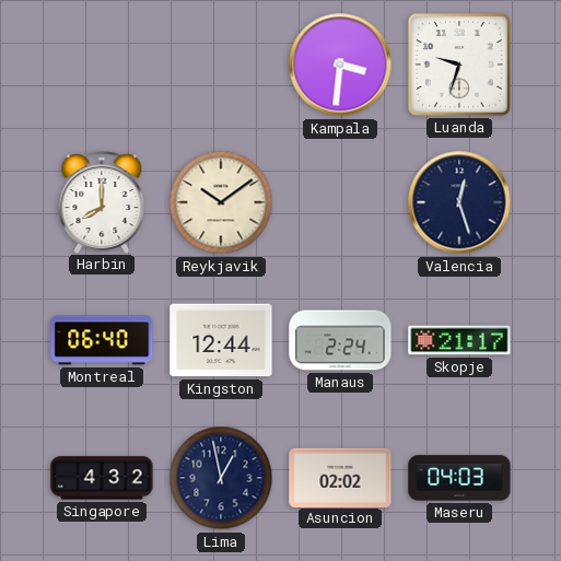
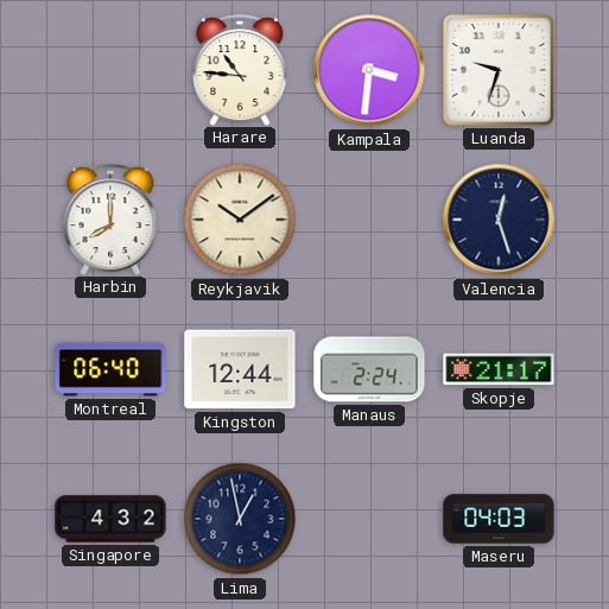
Harare: none -> 10:46 (240, 70)
Asuncion: 02:02 -> none (340, 477)
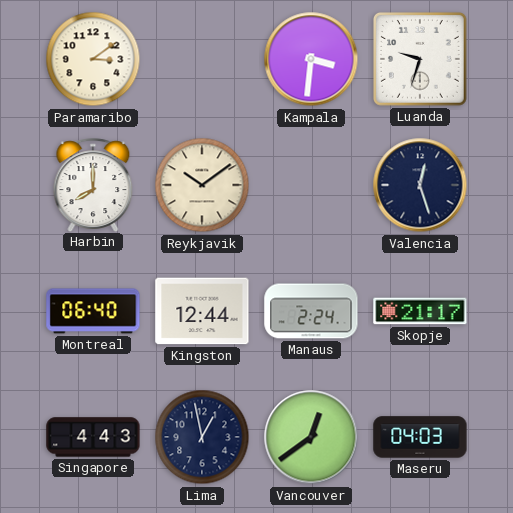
Paramaribo: none -> 3:09 (93, 59)
Harare: 10:46 -> none (240, 70)
Singapore: 4:32 -> 4:43 (93, 437)
Vancouver: none -> 12:39 (311, 437)
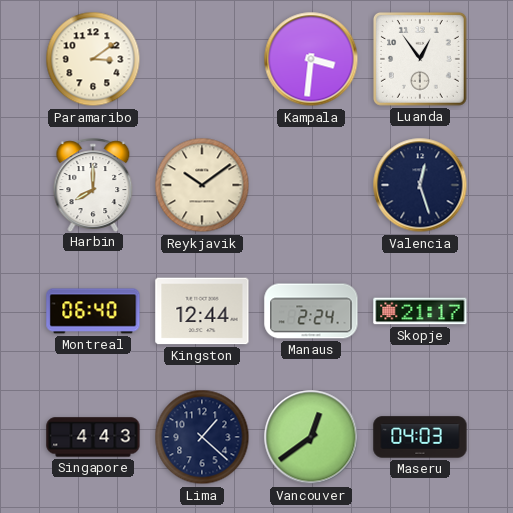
Luanda: 9:33 -> 12:54 (420, 59)
Lima: 12:58 -> 1:22 (202, 437)
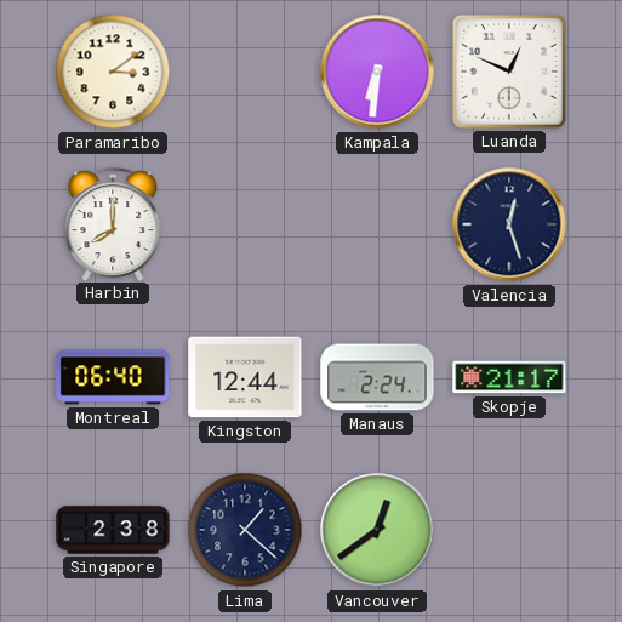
Kampala: 3:31 -> 6:31 (377, 72)
Luanda: 12:54 -> 12:49 (509, 72)
Reykjavik: 10:09 -> none (202, 185)
Singapore: 4:43 -> 2:38 (113, 530)
Maseru: 04:03 -> none (420, 437)
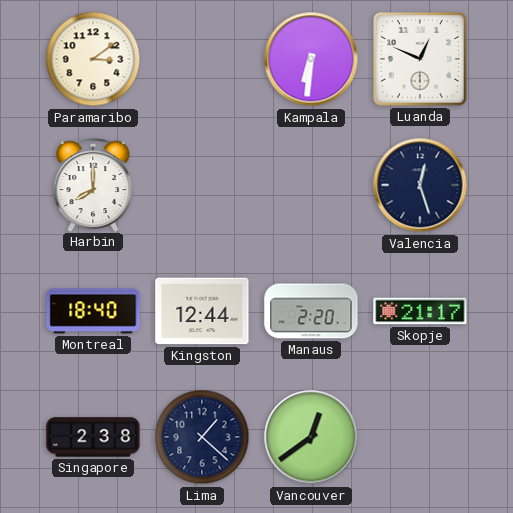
Montreal: 06:40 -> 18:40 (93, 311)
Manaus: 2:24 -> 2:20 (311, 311)
